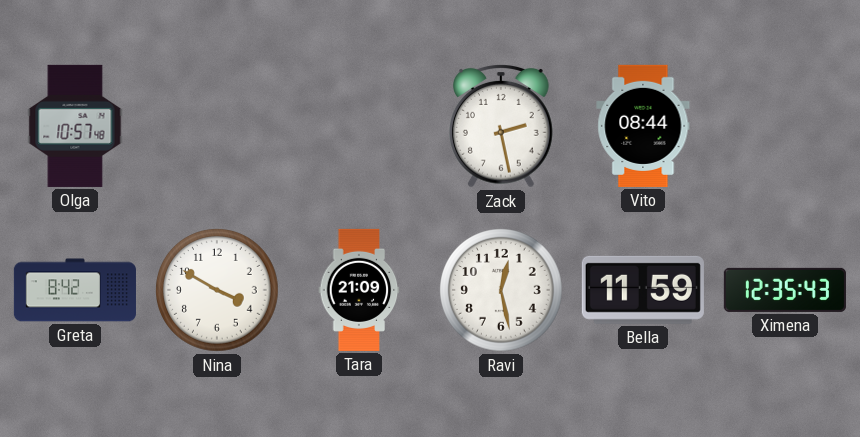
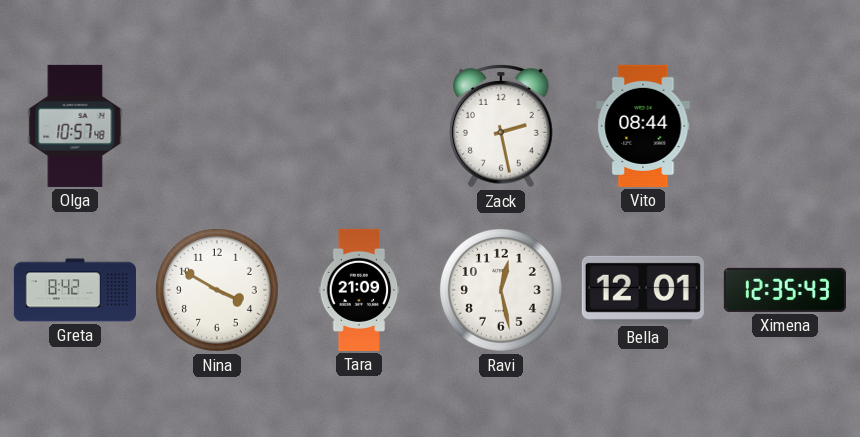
Bella: 11:59 -> 12:01 (643, 290)
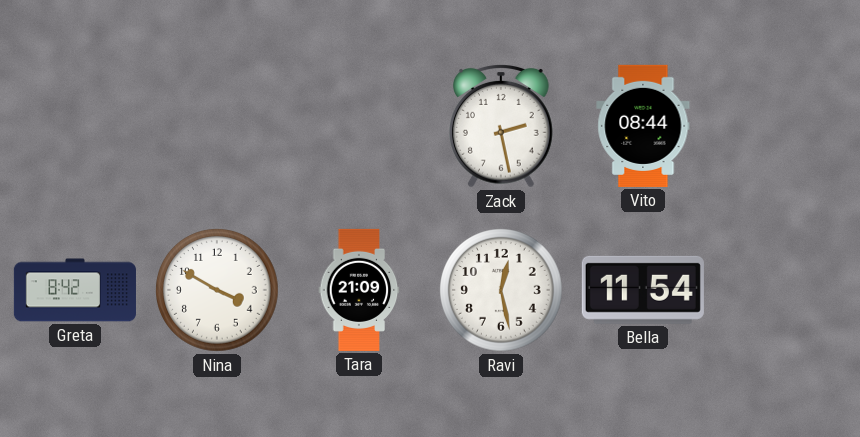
Olga: 10:57 -> none (75, 126)
Bella: 12:01 -> 11:54 (643, 290)
Ximena: 12:35 -> none (785, 290)
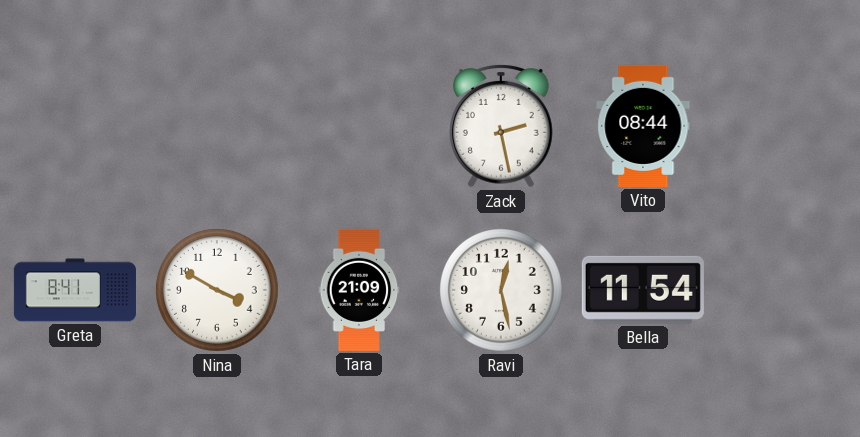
Greta: 8:42 -> 8:41 (75, 290)
